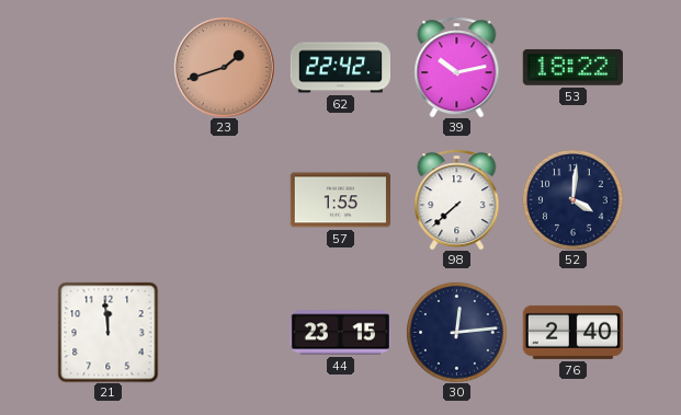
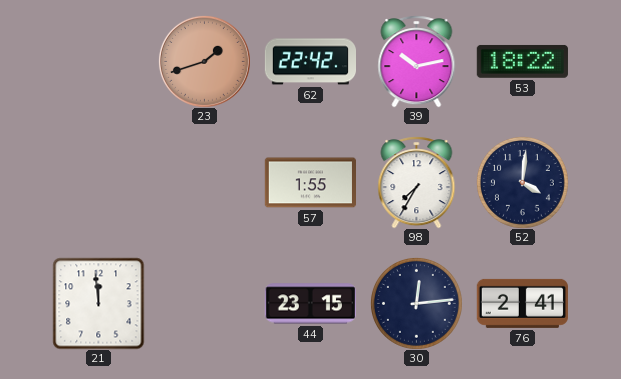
98: 7:38 -> 7:35 (417, 182)
76: 2:40 -> 2:41 (522, 303)
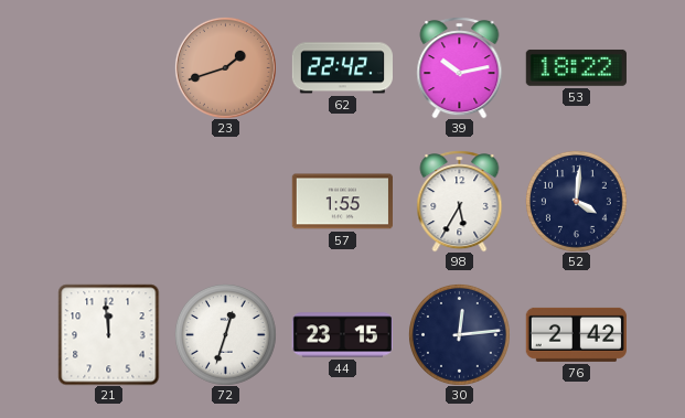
98: 7:35 -> 5:35 (460, 201)
72: none -> 12:33 (225, 334)
76: 2:41 -> 2:42 (576, 334)
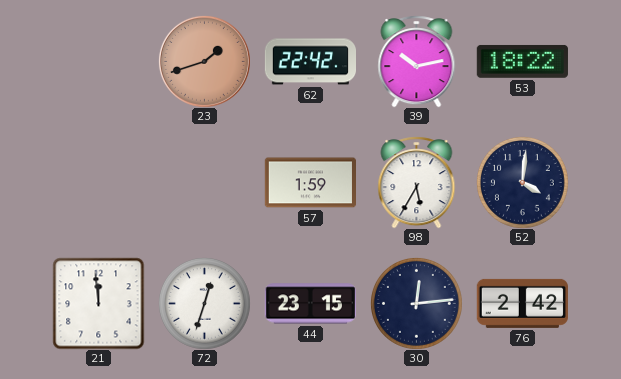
57: 1:55 -> 1:59 (310, 183)
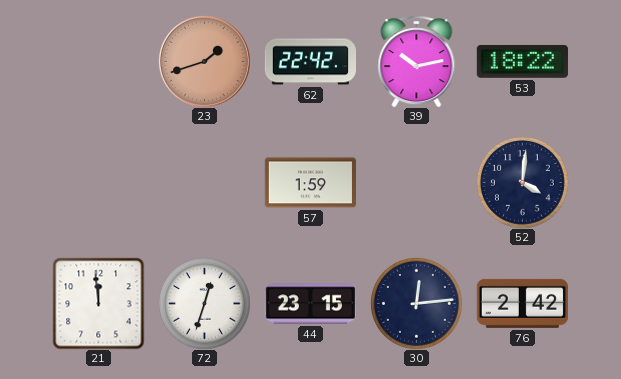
98: 5:35 -> none (417, 182)
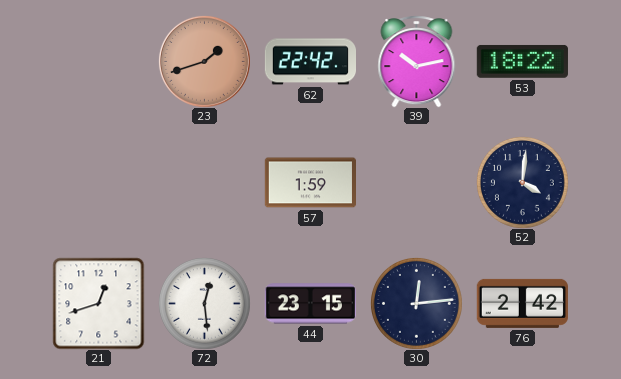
21: 11:59 -> 12:42 (98, 303)
72: 12:33 -> 12:29 (204, 303)
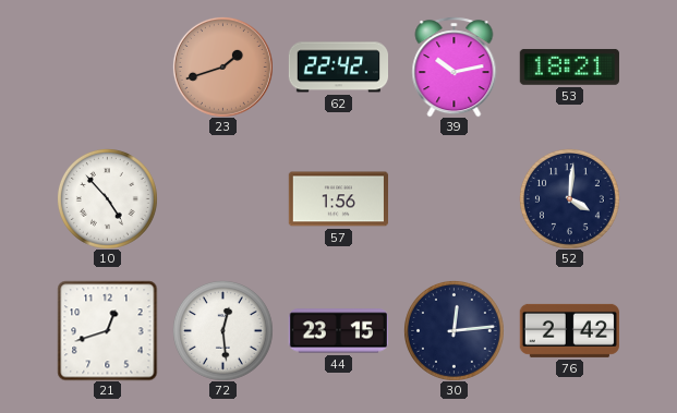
53: 18:22 -> 18:21 (569, 66)
10: none -> 4:53 (107, 198)
57: 1:59 -> 1:56 (338, 199)
